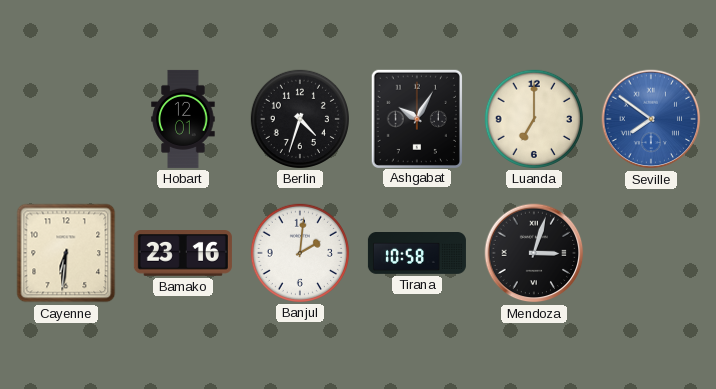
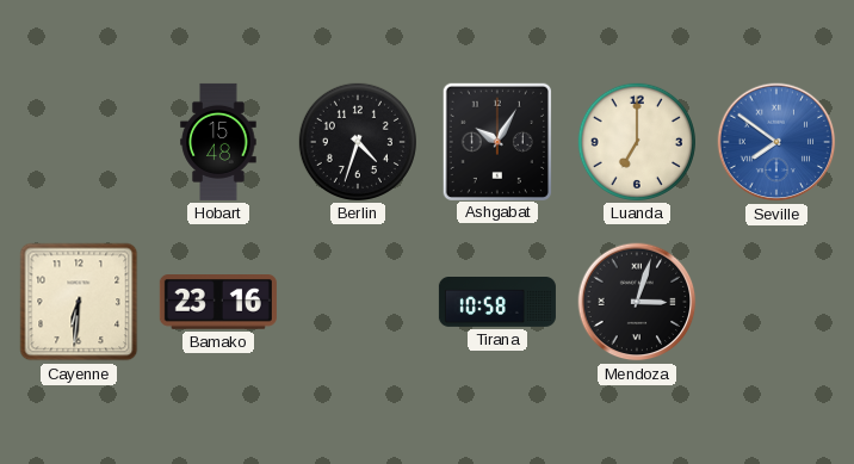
Hobart: 12:01 -> 15:48 (218, 142)
Banjul: 2:01 -> none (300, 253)
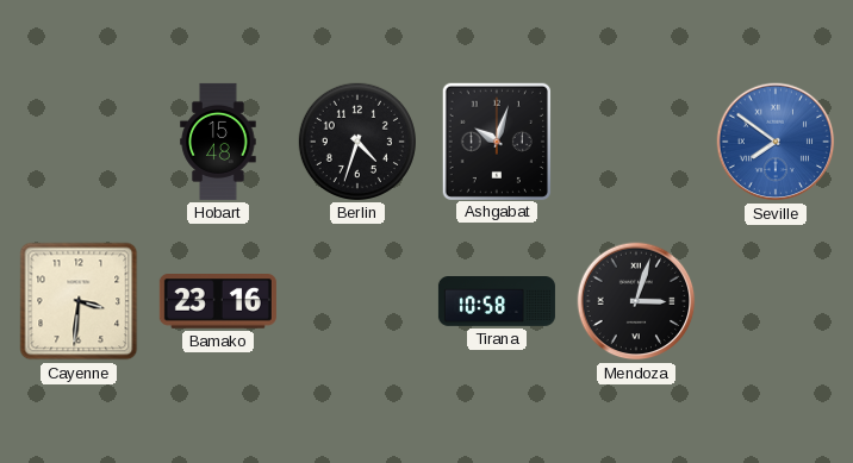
Ashgabat: 10:05 -> 10:03 (497, 140)
Luanda: 7:00 -> none (637, 142)
Cayenne: 6:31 -> 3:31 (79, 301)
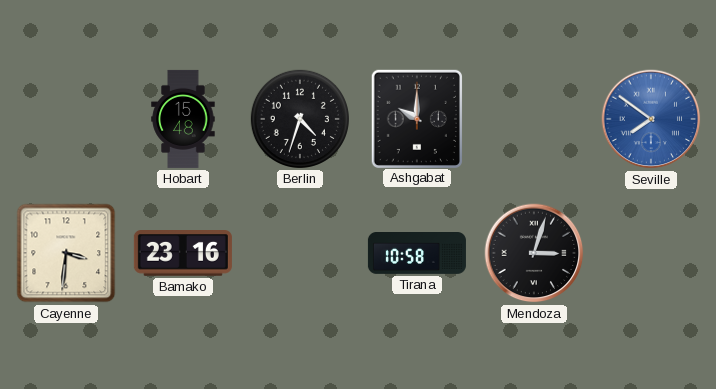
Ashgabat: 10:03 -> 10:00 (417, 118)
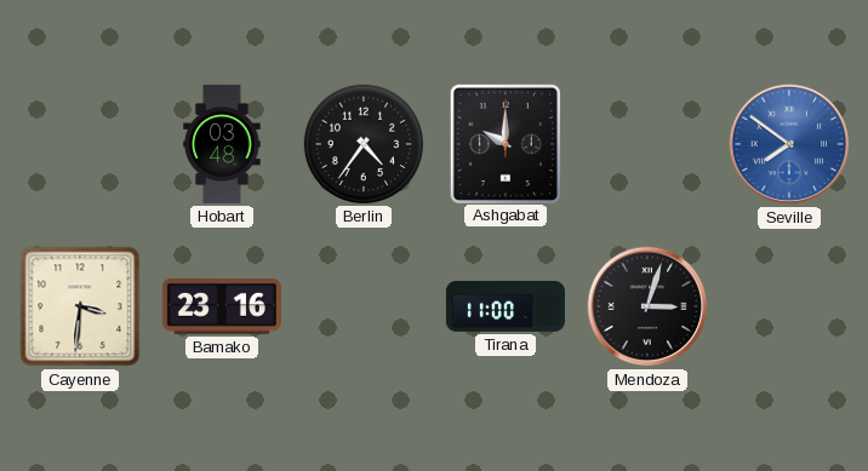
Hobart: 15:48 -> 03:48 (222, 144)
Berlin: 4:33 -> 4:36 (364, 144)
Tirana: 10:58 -> 11:00 (506, 308)
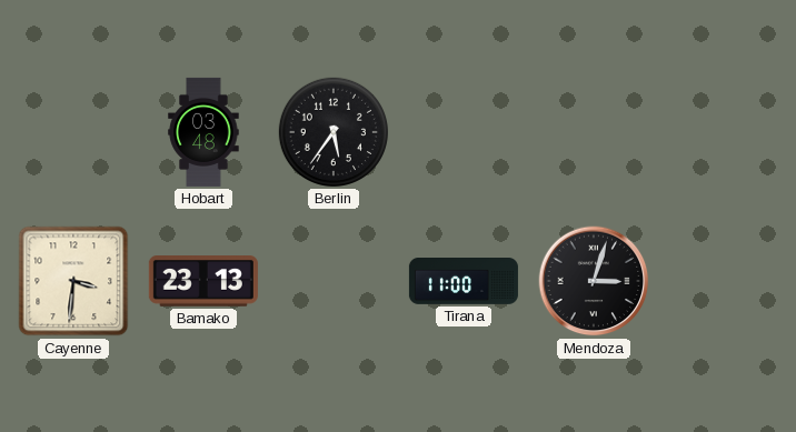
Berlin: 4:36 -> 5:36 (334, 132)
Ashgabat: 10:00 -> none (506, 143)
Seville: 7:51 -> none (789, 144)
Bamako: 23:16 -> 23:13 (203, 282)
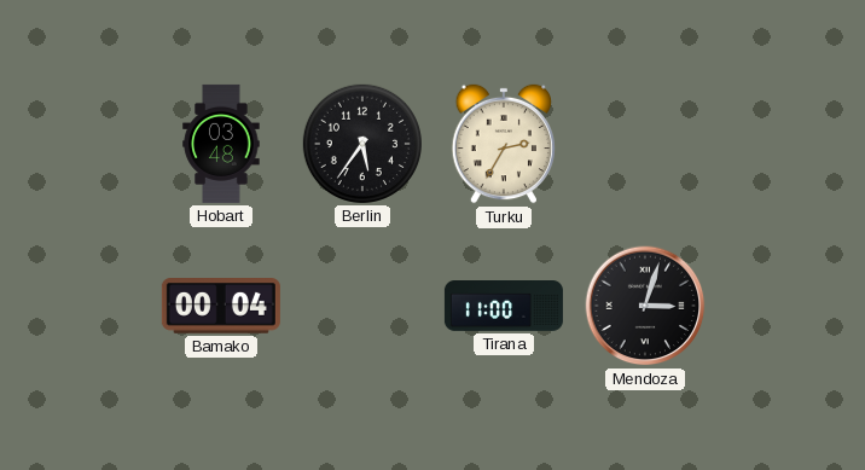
Turku: none -> 2:35 (503, 144)
Cayenne: 3:31 -> none (73, 281)
Bamako: 23:13 -> 00:04 (221, 307)
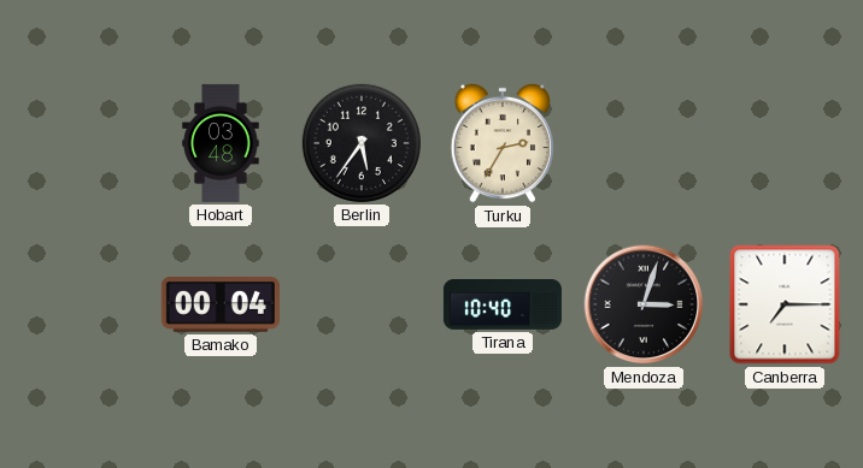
Tirana: 11:00 -> 10:40 (503, 306)
Canberra: none -> 7:15 (785, 304)
